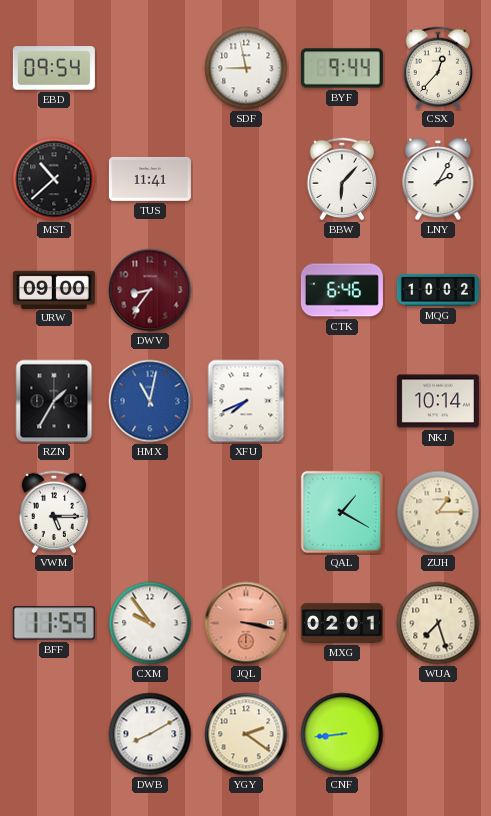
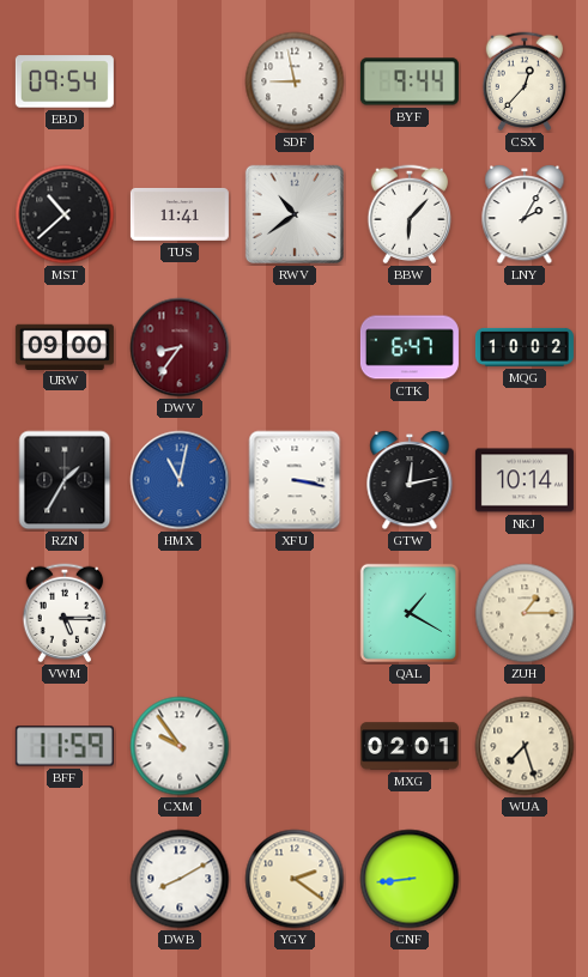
RWV: none -> 10:39 (295, 214)
CTK: 6:46 -> 6:47 (410, 347)
XFU: 7:41 -> 3:17 (295, 480)
GTW: none -> 12:13 (410, 481)
JQL: 3:17 -> none (246, 623)
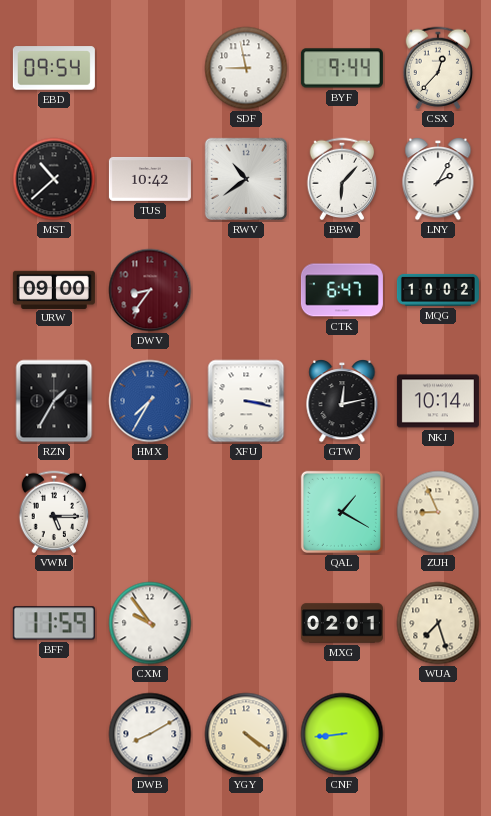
TUS: 11:41 -> 10:42 (150, 179)
HMX: 11:02 -> 7:35 (150, 401)
ZUH: 1:15 -> 8:56 (438, 512)
YGY: 2:21 -> 4:21 (246, 734)
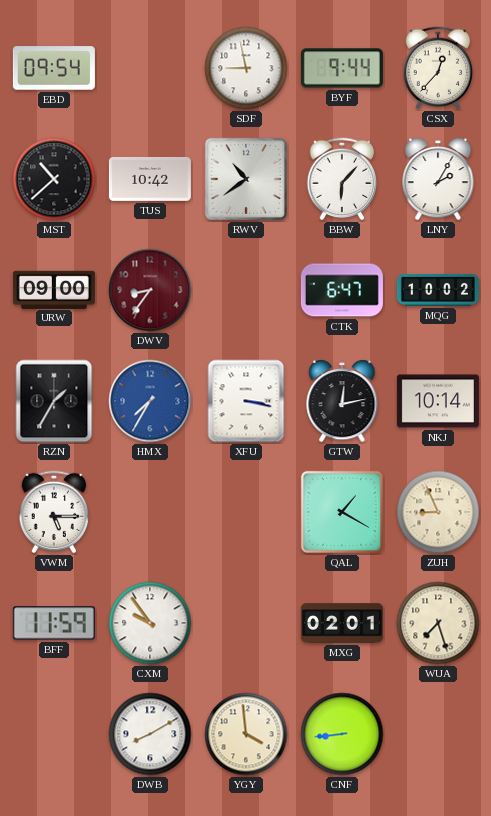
YGY: 4:21 -> 3:59 (246, 734)
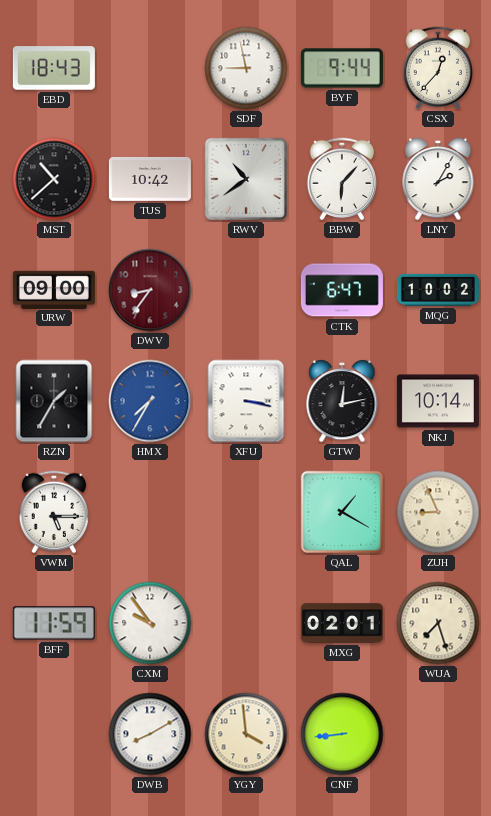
EBD: 09:54 -> 18:43 (54, 68)
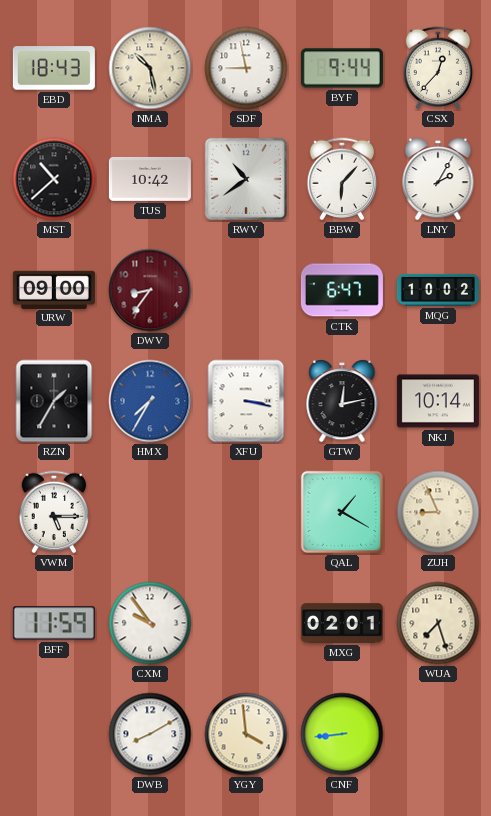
NMA: none -> 10:28 (150, 68)
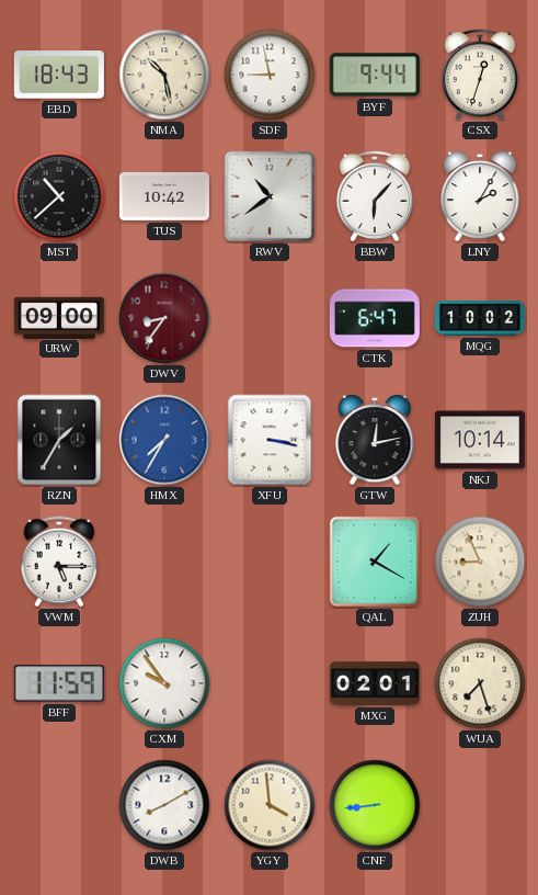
CSX: 12:37 -> 12:33 (480, 75)
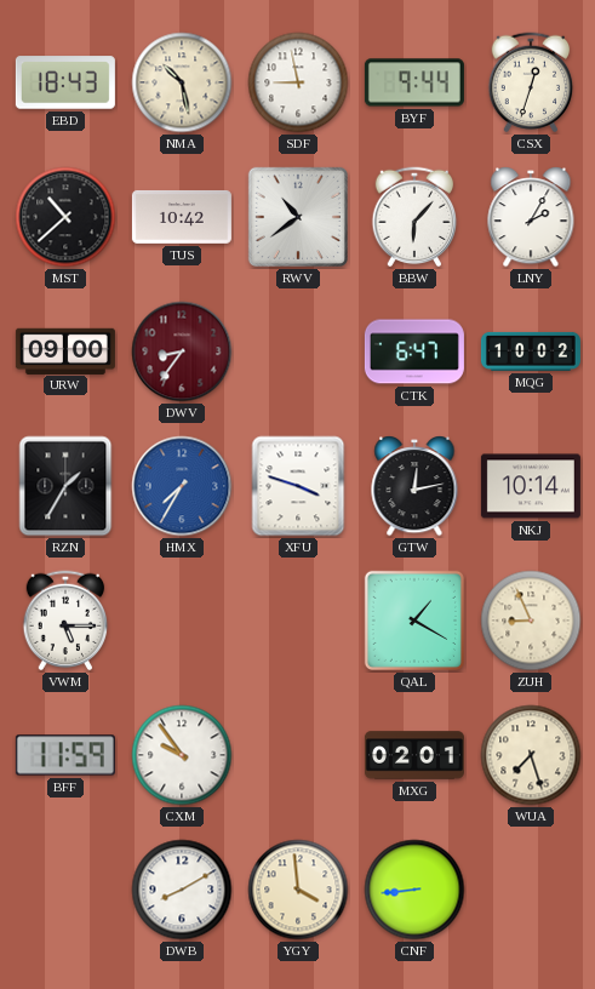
XFU: 3:17 -> 3:48 (298, 486)
